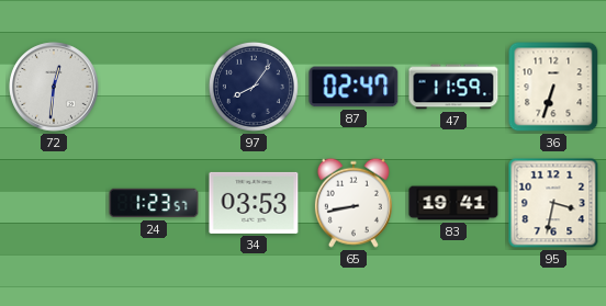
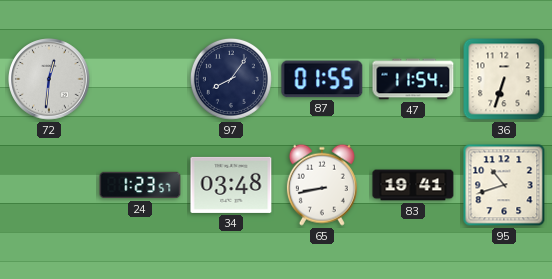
87: 02:47 -> 01:55 (322, 79)
47: 11:59 -> 11:54 (413, 79)
34: 03:53 -> 03:48 (231, 185)
95: 3:32 -> 10:42 (504, 185)
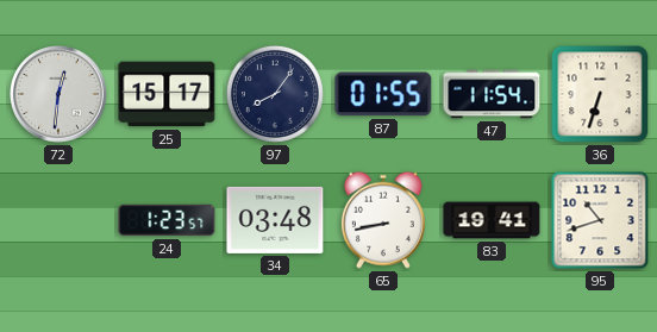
25: none -> 15:17 (167, 94)
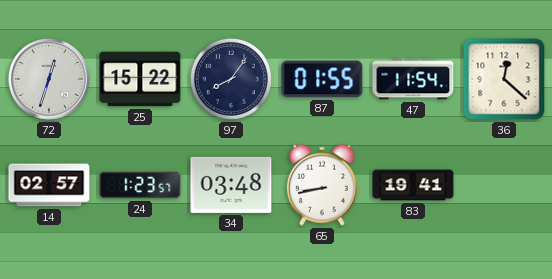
72: 12:31 -> 12:33 (49, 79)
25: 15:17 -> 15:22 (140, 79)
36: 6:33 -> 12:22 (504, 79)
14: none -> 02:57 (49, 185)
95: 10:42 -> none (600, 220)
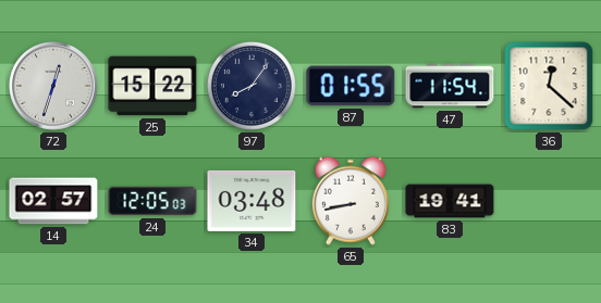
24: 1:23 -> 12:05 (152, 201)
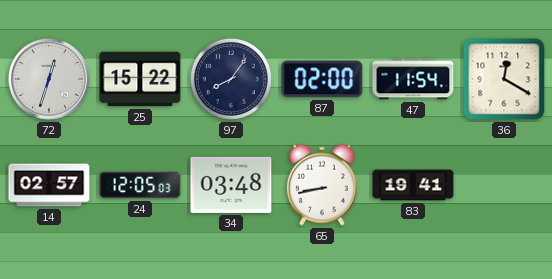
87: 01:55 -> 02:00 (322, 79)
36: 12:22 -> 12:20 (504, 79)
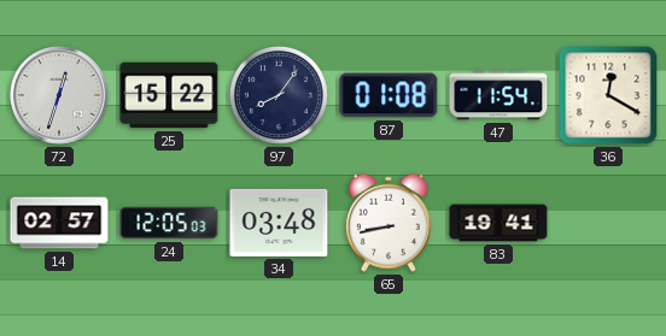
87: 02:00 -> 01:08 (388, 95)
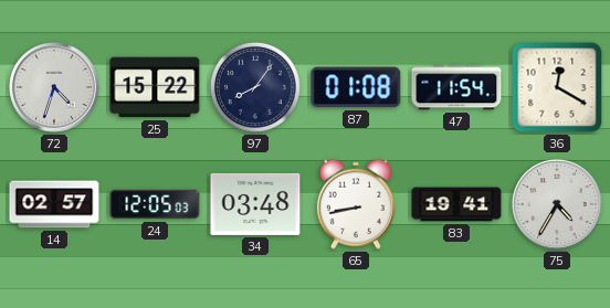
72: 12:33 -> 4:33 (54, 87)
75: none -> 4:35 (557, 204)
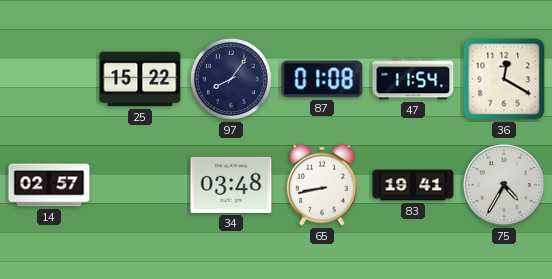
72: 4:33 -> none (54, 87)
24: 12:05 -> none (155, 204)
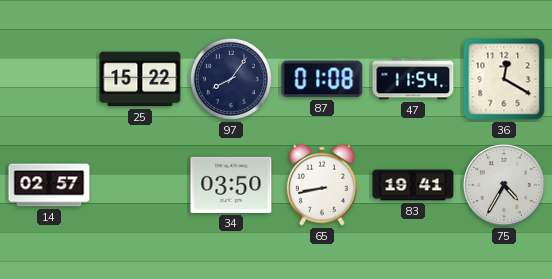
34: 03:48 -> 03:50 (231, 185)
